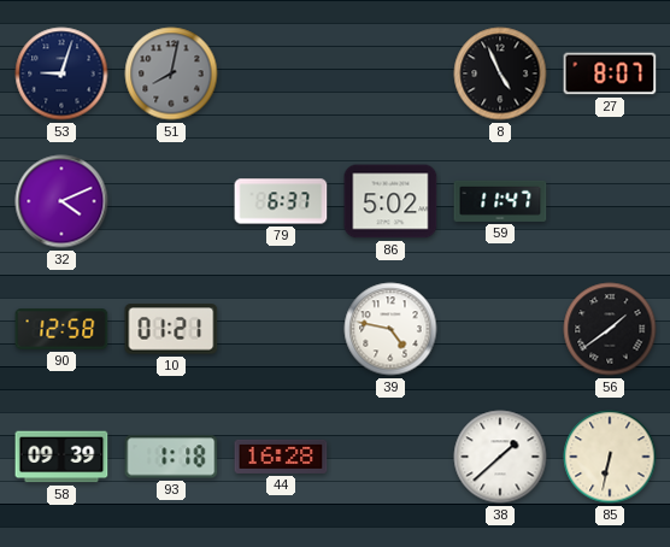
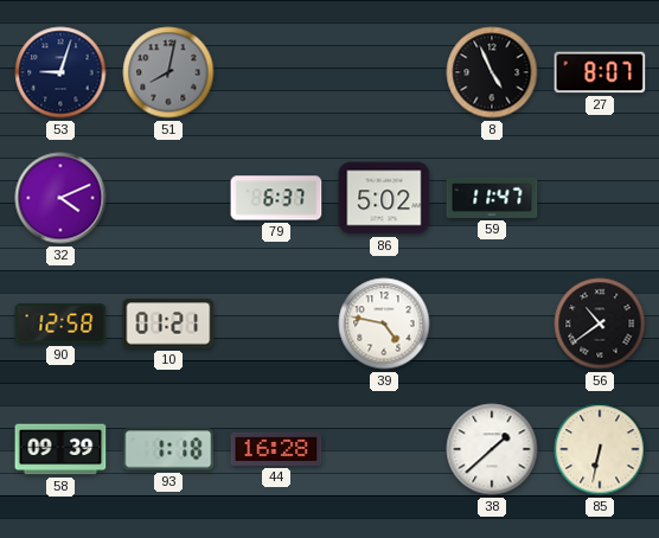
56: 1:39 -> 10:39 (600, 324)
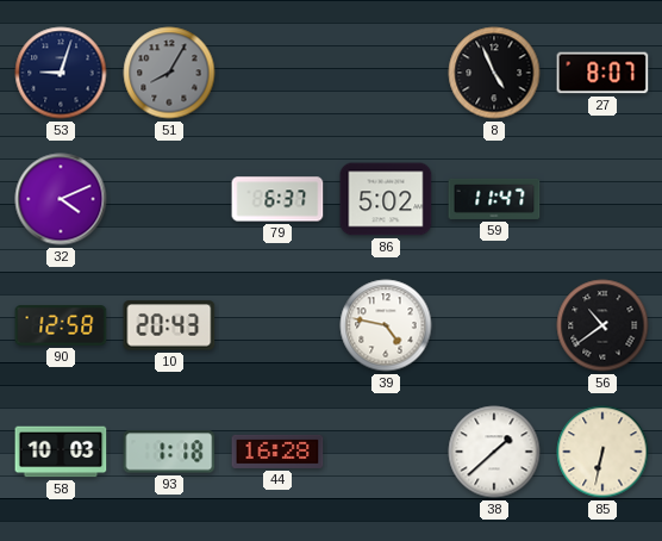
51: 8:02 -> 8:05 (169, 73)
10: 01:21 -> 20:43 (169, 325)
58: 09:39 -> 10:03 (61, 452)
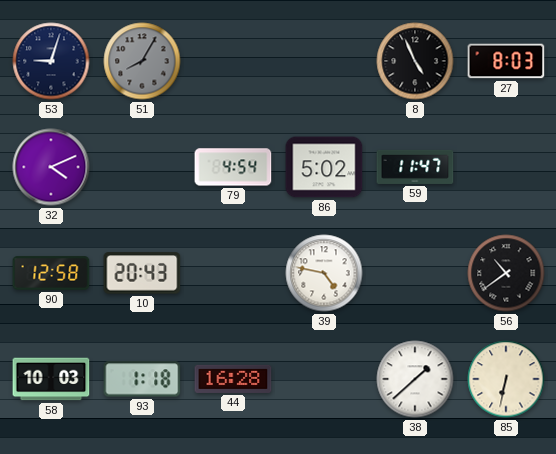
27: 8:07 -> 8:03 (506, 61)
79: 6:37 -> 4:54 (233, 167)
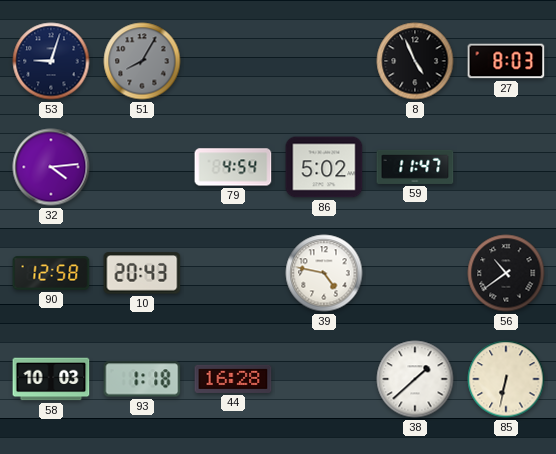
32: 4:11 -> 4:14 (51, 167)
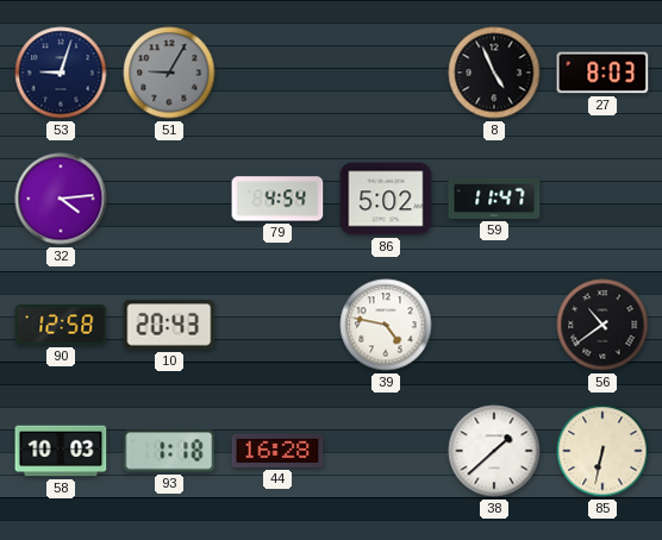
51: 8:05 -> 9:05 (169, 73)
